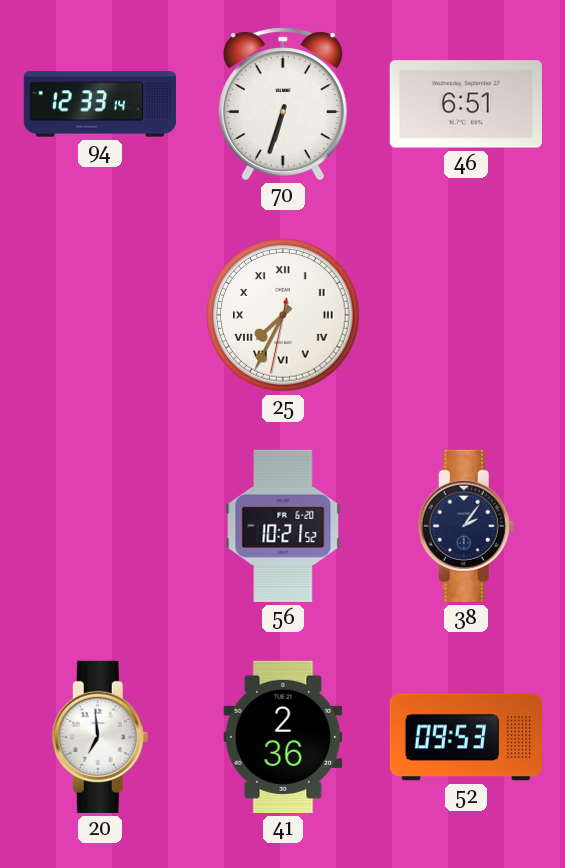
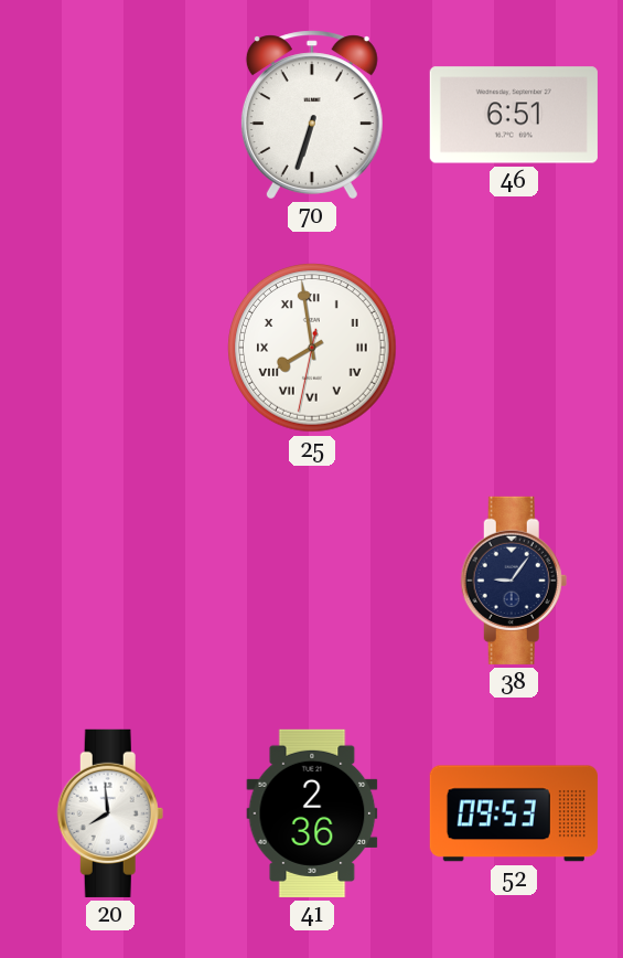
94: 12:33 -> none (100, 104)
25: 7:34 -> 7:58 (312, 348)
56: 10:21 -> none (283, 526)
38: 2:06 -> 9:06 (514, 581)
20: 6:59 -> 7:59 (110, 813)
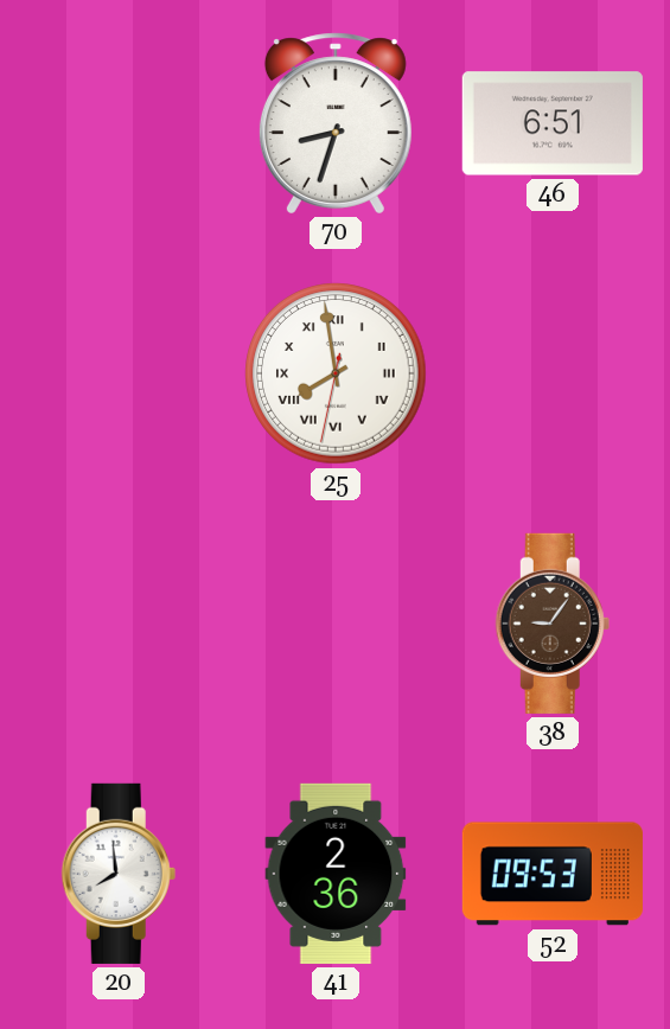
70: 6:33 -> 8:33 (336, 123)
38 dial: navy -> brown (553, 624)
